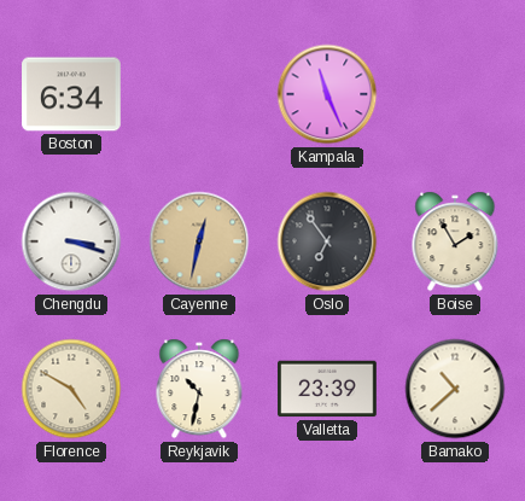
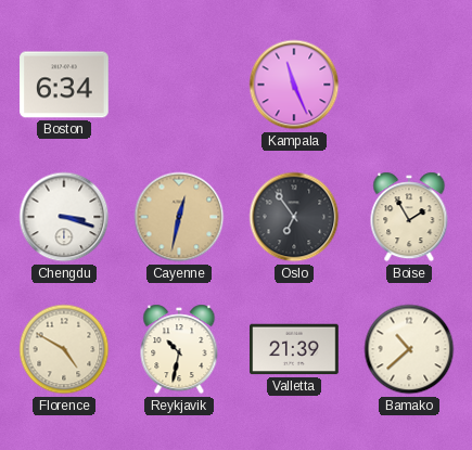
Valletta: 23:39 -> 21:39 (294, 349)
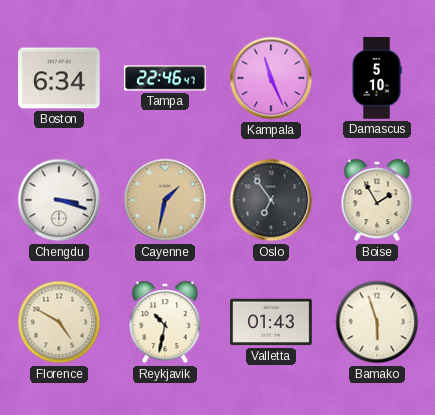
Tampa: none -> 22:46 (165, 78)
Damascus: none -> 5:10 (377, 78)
Cayenne: 12:32 -> 1:32 (165, 200)
Valletta: 21:39 -> 01:43 (271, 322)
Bamako: 10:38 -> 5:57 (377, 322)
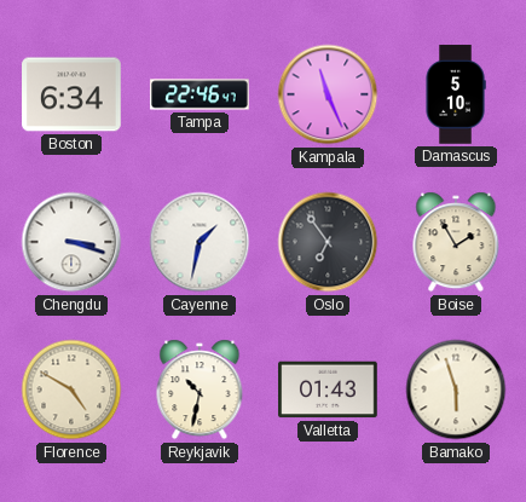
Cayenne dial: champagne -> white (200, 242)
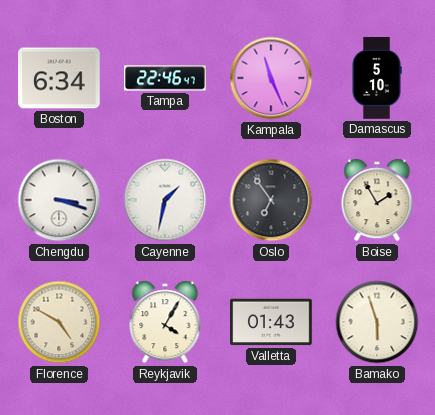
Reykjavik: 10:32 -> 4:05 (165, 322)
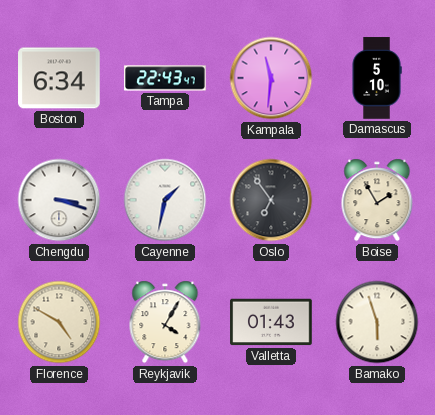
Tampa: 22:46 -> 22:43 (165, 78)
Kampala: 11:26 -> 11:31 (271, 78)
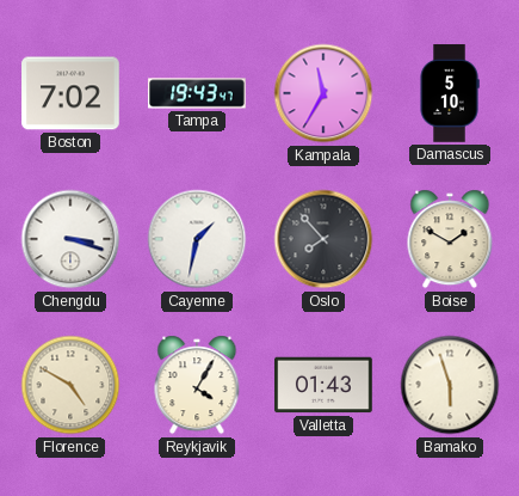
Boston: 6:34 -> 7:02 (70, 93)
Tampa: 22:43 -> 19:43 (197, 93)
Kampala: 11:31 -> 11:35 (323, 93)
Oslo: 6:54 -> 7:53 (323, 239)
Boise: 1:55 -> 1:50 (450, 239)
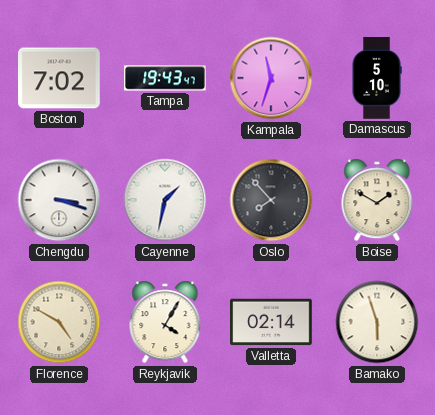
Kampala: 11:35 -> 11:33 (271, 78)
Valletta: 01:43 -> 02:14 (271, 322)
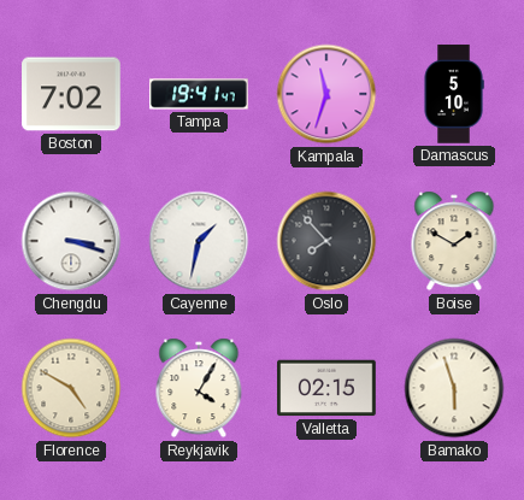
Tampa: 19:43 -> 19:41 (199, 94)
Valletta: 02:14 -> 02:15 (326, 388)
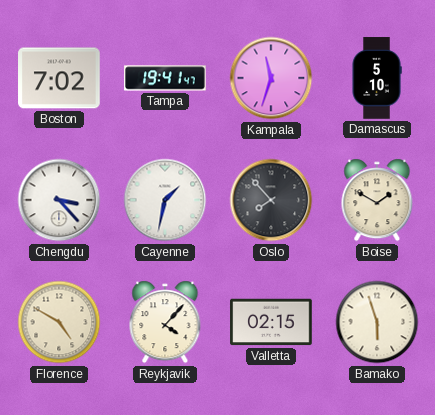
Chengdu: 3:18 -> 3:23 (59, 200)
Reykjavik: 4:05 -> 4:07 (165, 322)
